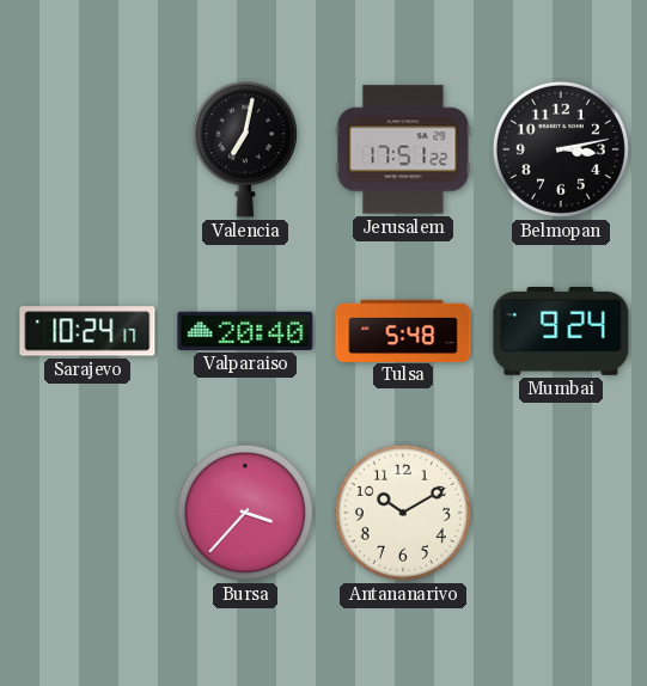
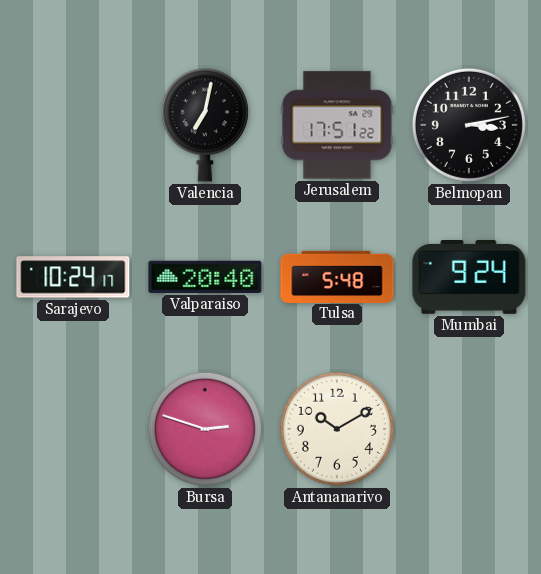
Bursa: 3:37 -> 2:48 (205, 429)
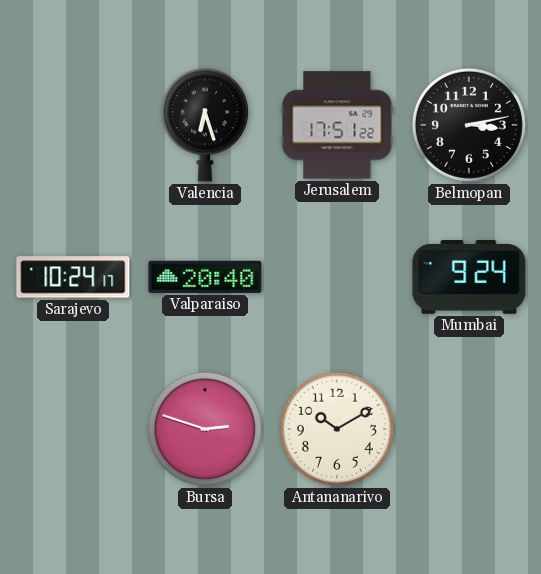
Valencia: 7:02 -> 6:27 (205, 125)
Tulsa: 5:48 -> none (337, 276)
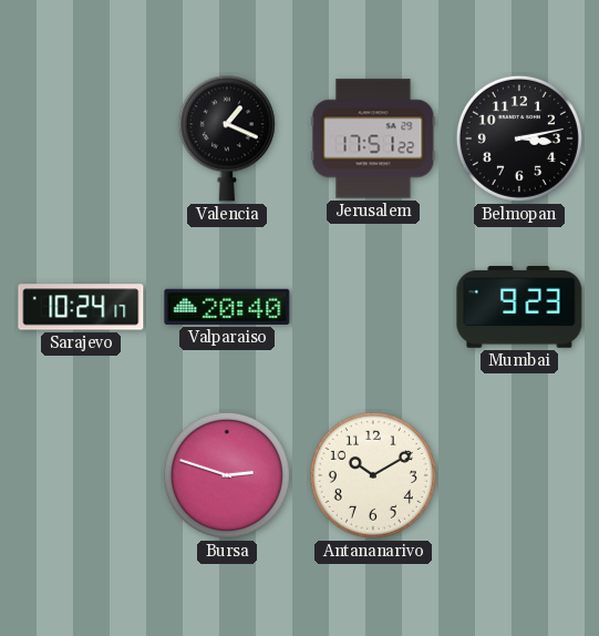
Valencia: 6:27 -> 1:19 (227, 139)
Mumbai: 9:24 -> 9:23 (519, 308)
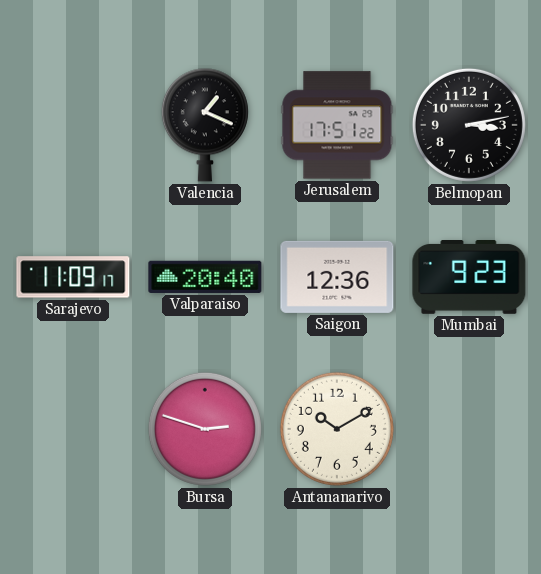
Sarajevo: 10:24 -> 11:09 (73, 277)
Saigon: none -> 12:36 (337, 277)
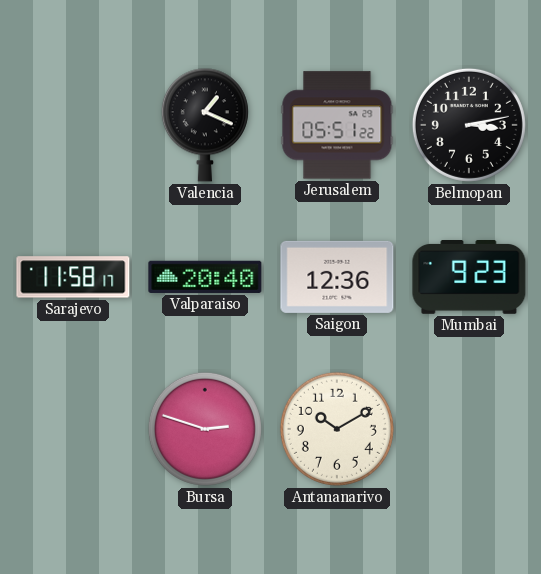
Jerusalem: 17:51 -> 05:51 (337, 125)
Sarajevo: 11:09 -> 11:58 (73, 277)
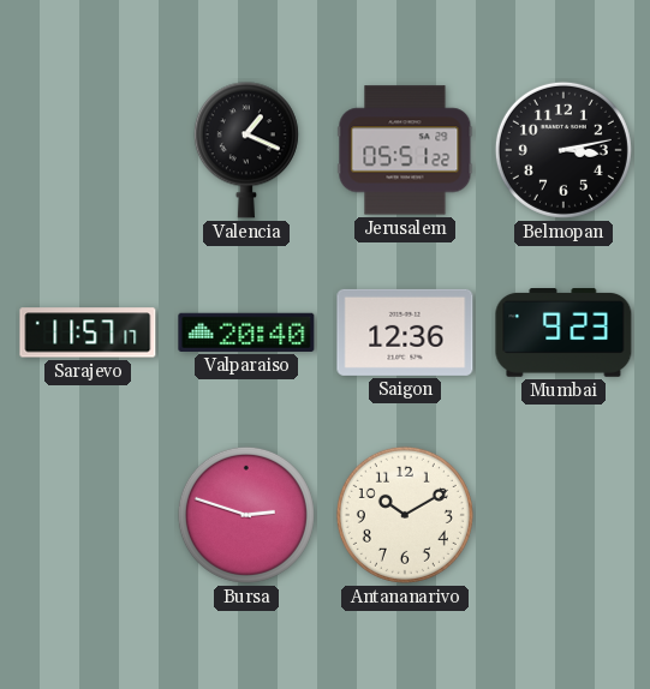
Sarajevo: 11:58 -> 11:57 (88, 332)
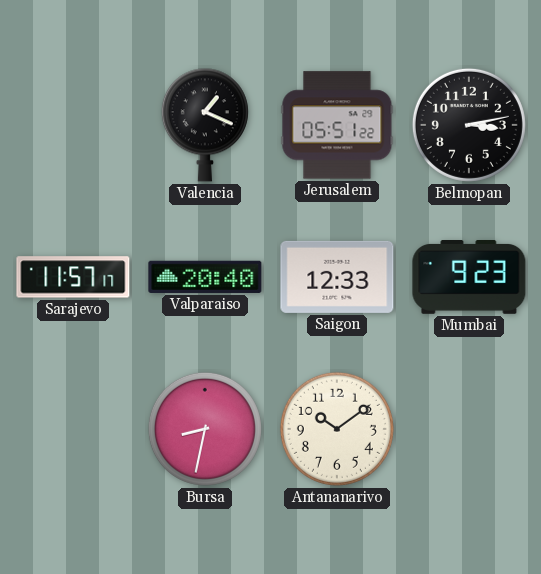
Saigon: 12:36 -> 12:33 (337, 277)
Bursa: 2:48 -> 8:32 (205, 429)
Antananarivo: 10:10 -> 10:09 (337, 429)
